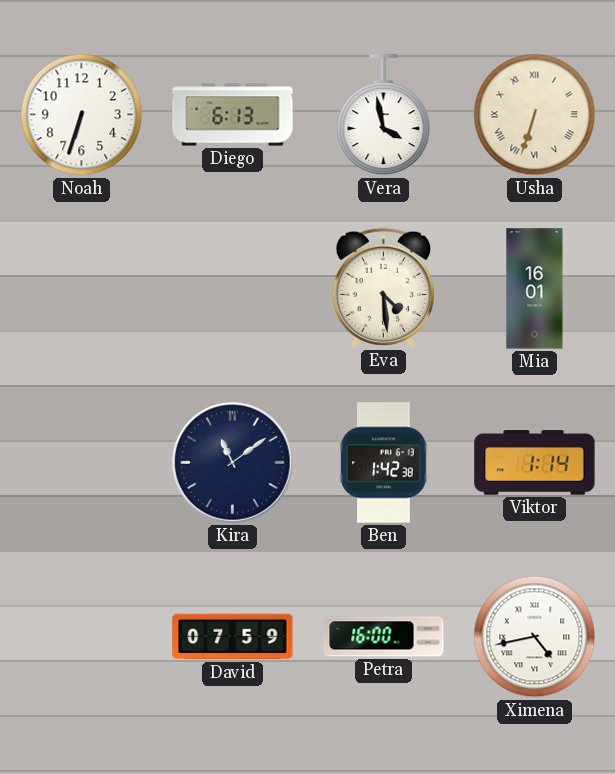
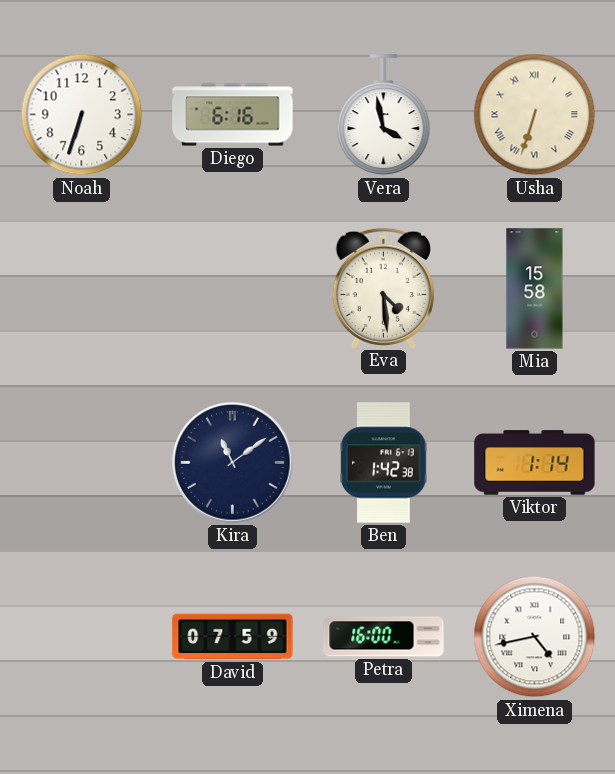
Diego: 6:13 -> 6:16 (233, 115)
Mia: 16:01 -> 15:58 (535, 289)
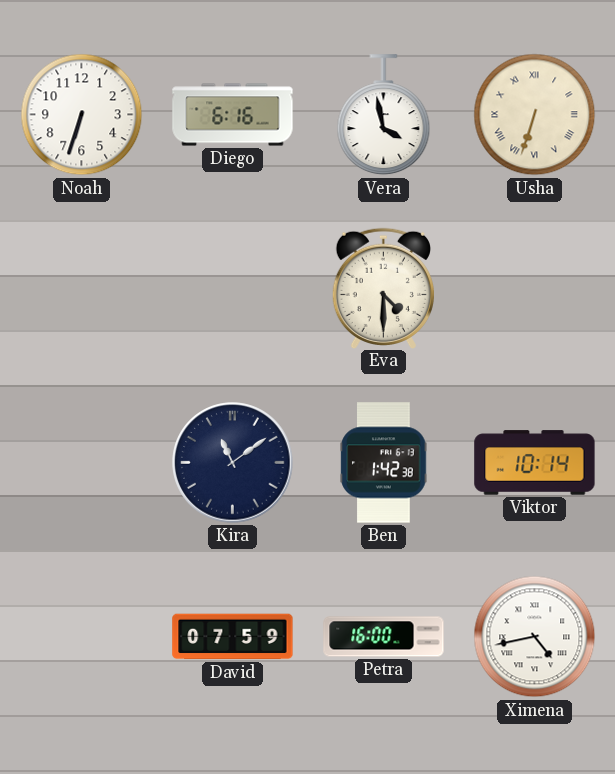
Eva: 4:29 -> 4:30 (383, 288)
Mia: 15:58 -> none (535, 289)
Viktor: 1:14 -> 10:14 (535, 463)
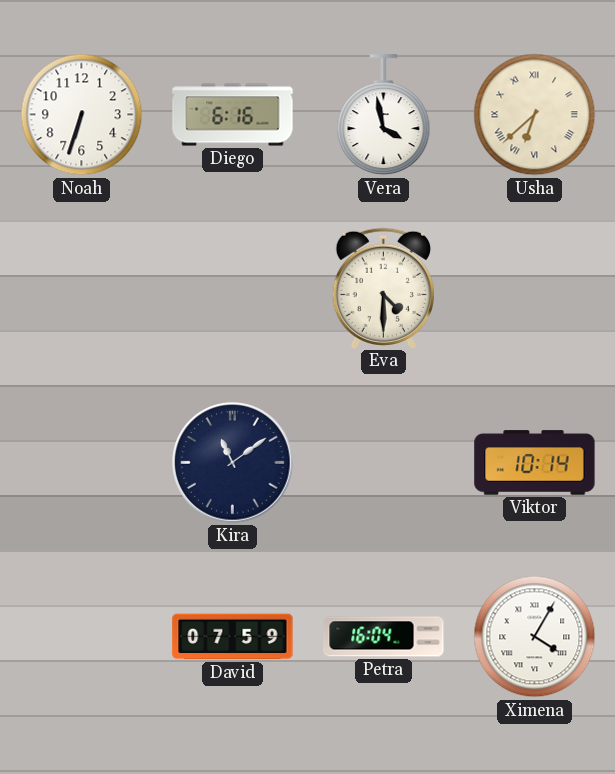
Usha: 6:33 -> 6:38 (535, 115)
Ben: 1:42 -> none (384, 463)
Petra: 16:00 -> 16:04 (384, 637)
Ximena: 4:43 -> 4:05 (535, 637)
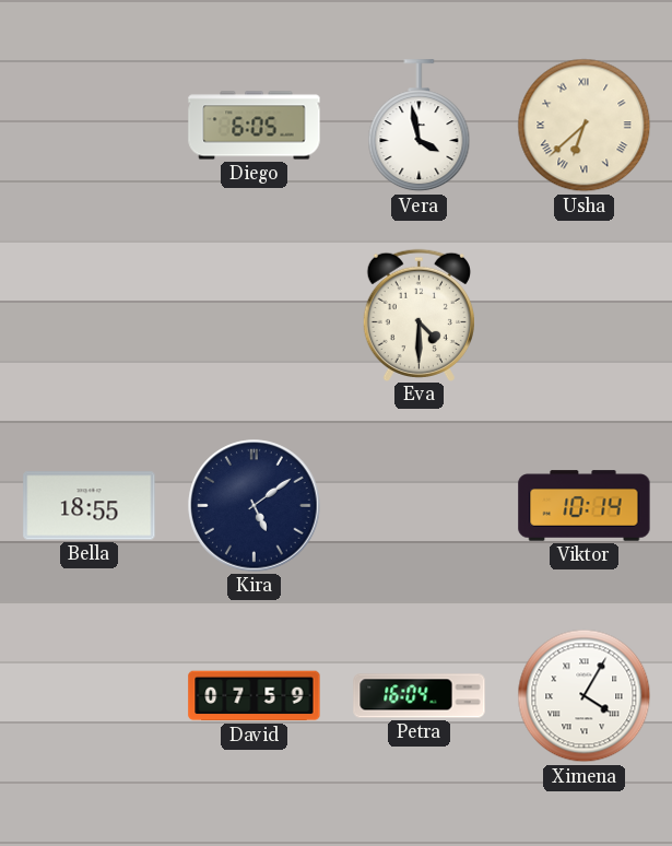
Noah: 6:33 -> none (82, 115)
Diego: 6:16 -> 6:05 (255, 126)
Bella: none -> 18:55 (90, 506)
Kira: 11:09 -> 5:09 (255, 506)
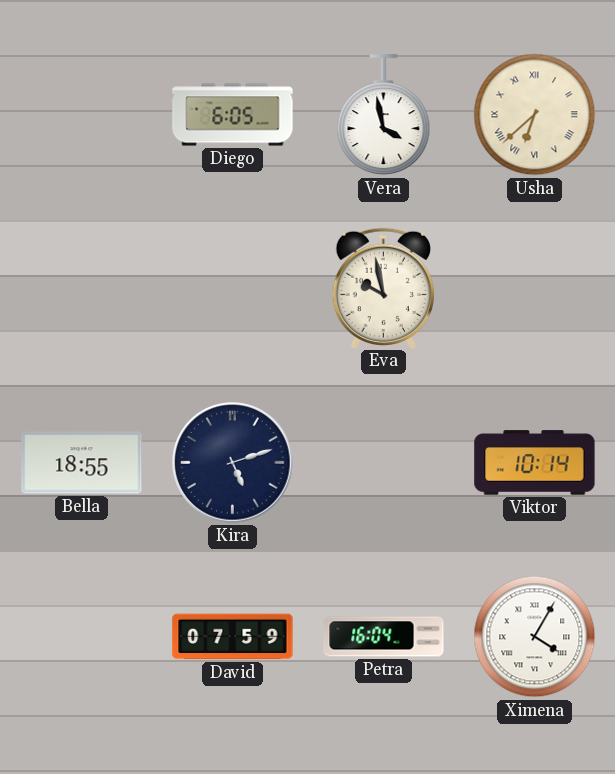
Eva: 4:30 -> 9:58 (383, 288)
Kira: 5:09 -> 5:12 (233, 463)
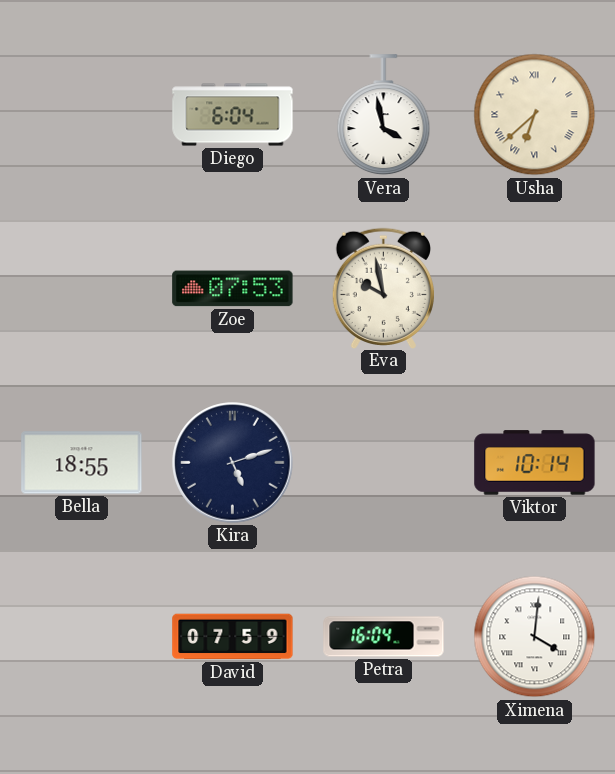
Diego: 6:05 -> 6:04 (233, 115)
Zoe: none -> 07:53 (233, 289)
Ximena: 4:05 -> 4:01 (535, 637)
